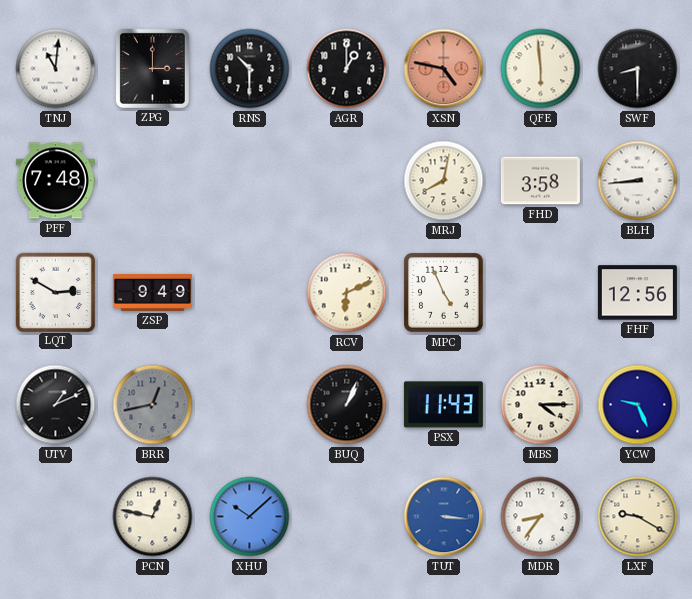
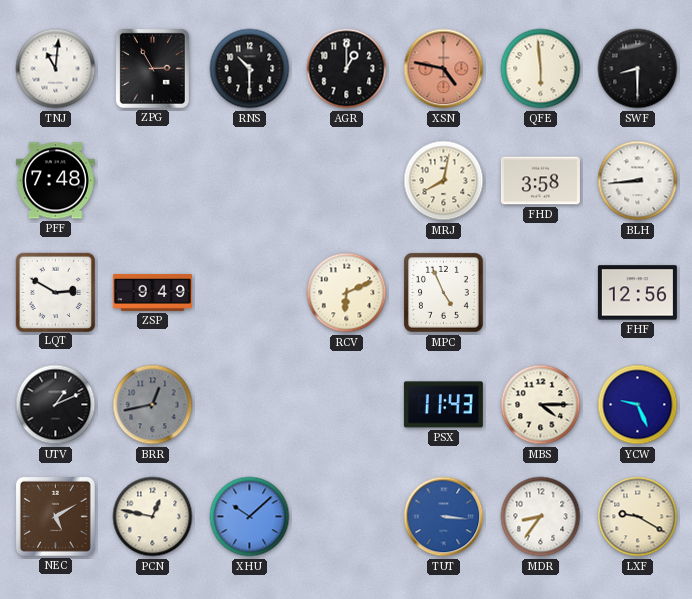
ZPG: 3:00 -> 2:55 (152, 68)
BUQ: 1:04 -> none (347, 405)
NEC: none -> 5:10 (55, 516)
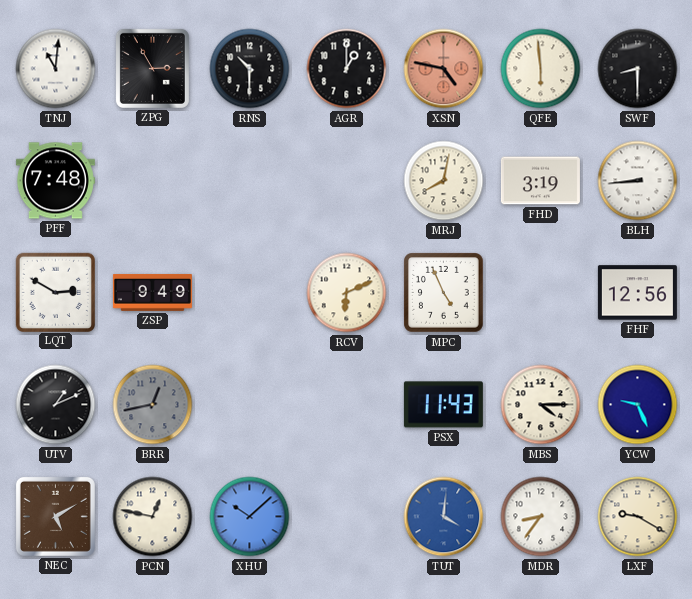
FHD: 3:58 -> 3:19 (540, 181)
TUT: 3:16 -> 4:01 (444, 517)
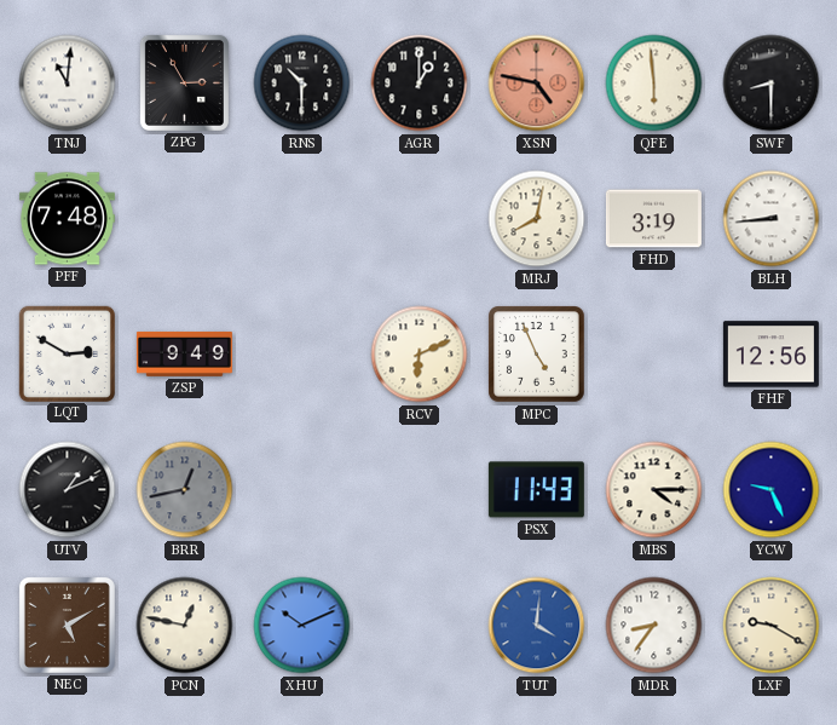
XHU: 10:08 -> 10:11 (302, 626)
